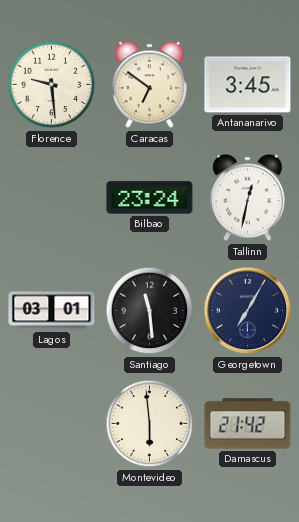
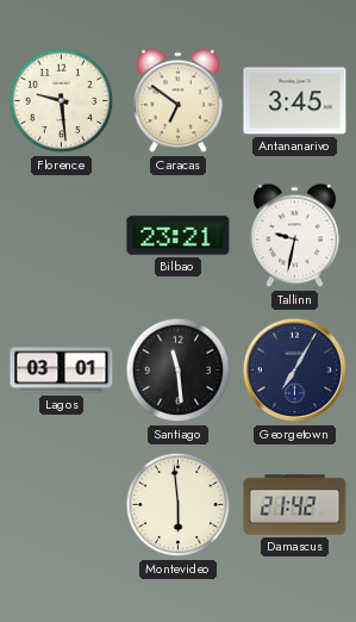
Bilbao: 23:24 -> 23:21 (179, 236)
Tallinn: 12:32 -> 9:32 (295, 236)
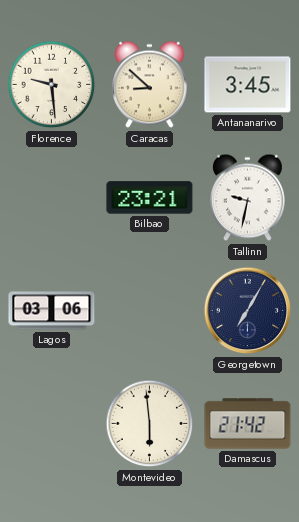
Caracas: 6:51 -> 8:52 (150, 85)
Lagos: 03:01 -> 03:06 (52, 311)
Santiago: 11:29 -> none (179, 371)
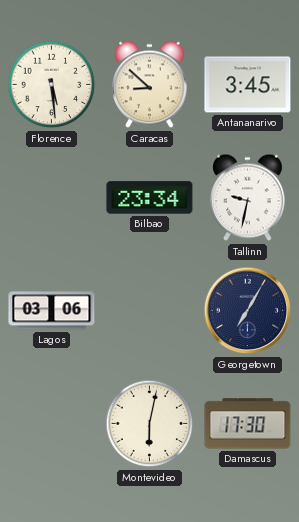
Florence: 9:29 -> 5:29 (52, 85)
Bilbao: 23:21 -> 23:34 (150, 198)
Montevideo: 5:59 -> 6:02 (150, 424)
Damascus: 21:42 -> 17:30 (248, 424)
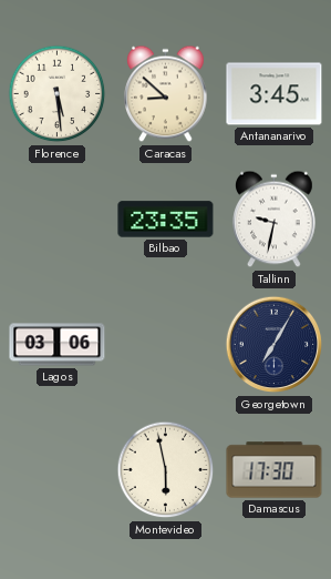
Bilbao: 23:34 -> 23:35 (166, 220)
Montevideo: 6:02 -> 5:58 (166, 470)
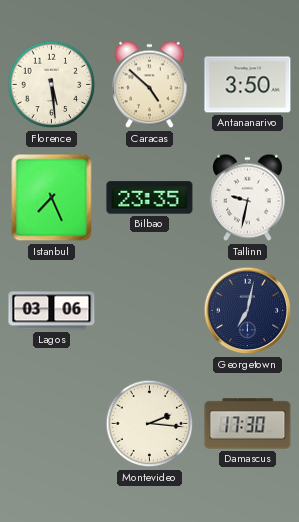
Caracas: 8:52 -> 4:52 (150, 85)
Antananarivo: 3:45 -> 3:50 (248, 85)
Istanbul: none -> 7:26 (52, 198)
Georgetown: 7:05 -> 7:02 (248, 311)
Montevideo: 5:58 -> 2:16 (150, 424)
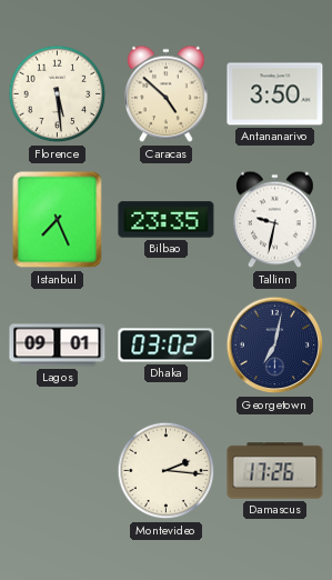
Lagos: 03:06 -> 09:01 (58, 346)
Dhaka: none -> 03:02 (167, 346)
Damascus: 17:30 -> 17:26 (275, 471)
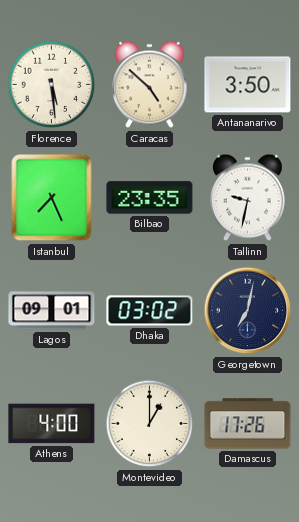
Athens: none -> 4:00 (52, 424)
Montevideo: 2:16 -> 1:00 (150, 424)
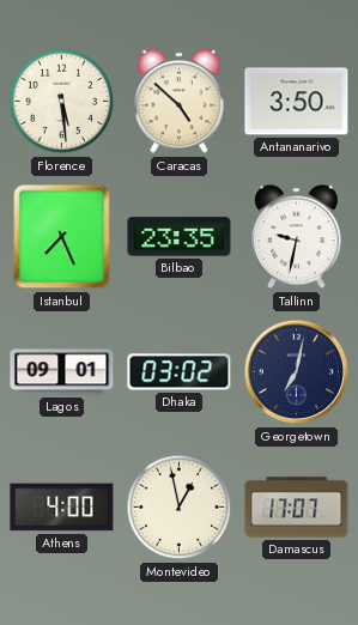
Montevideo: 1:00 -> 12:58 (180, 508)
Damascus: 17:26 -> 17:07 (297, 508)
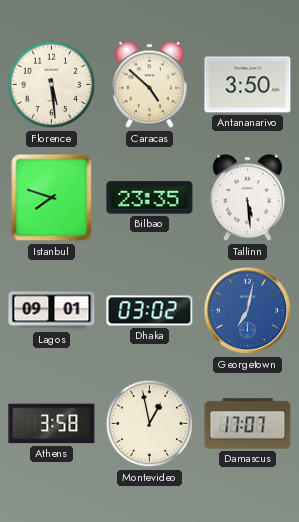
Istanbul: 7:26 -> 7:48 (52, 198)
Tallinn: 9:32 -> 5:29 (248, 198)
Georgetown dial: navy -> blue (248, 311)
Athens: 4:00 -> 3:58 (52, 424)
